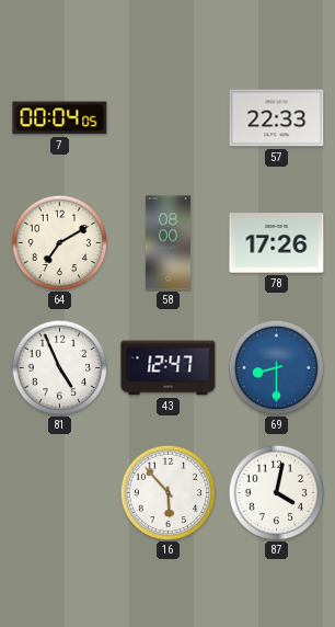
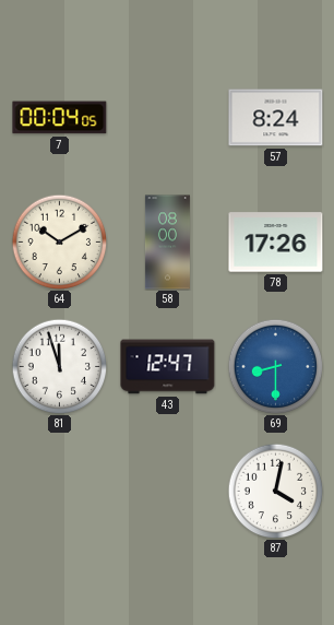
57: 22:33 -> 8:24 (276, 118)
64: 7:10 -> 10:10 (59, 241)
81: 4:56 -> 11:57 (59, 366)
16: 5:53 -> none (168, 492)
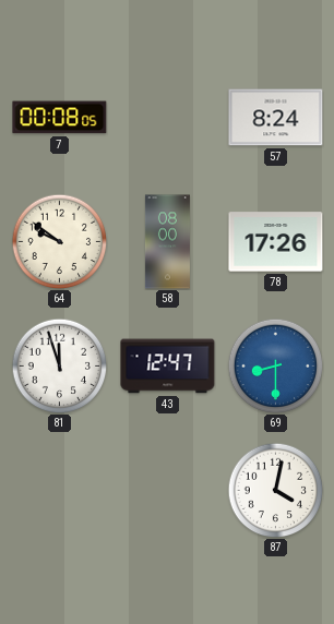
7: 00:04 -> 00:08 (60, 118)
64: 10:10 -> 9:51 (59, 241)
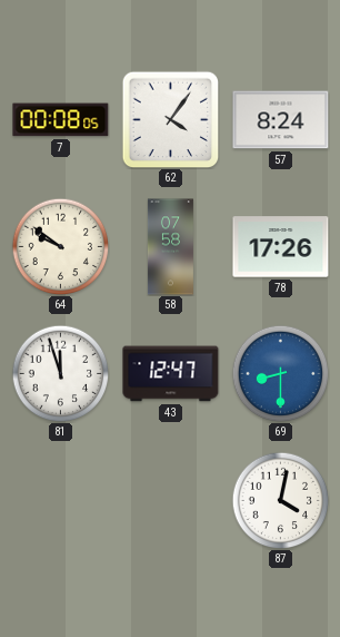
62: none -> 4:06 (170, 119)
58: 08:00 -> 07:58 (170, 247)
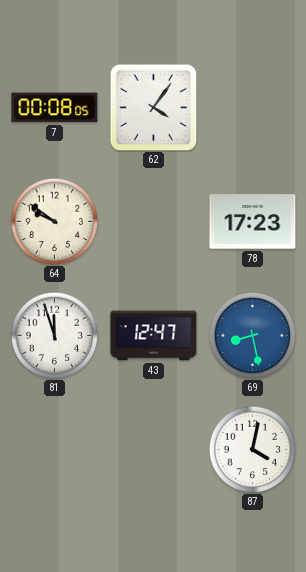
57: 8:24 -> none (281, 120)
58: 07:58 -> none (170, 247)
78: 17:26 -> 17:23 (253, 222)
69: 8:30 -> 8:28 (252, 335)
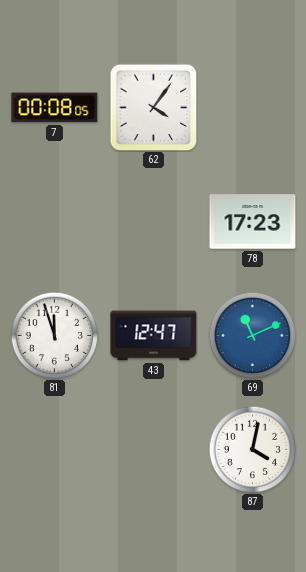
64: 9:51 -> none (54, 221)
69: 8:28 -> 11:11 (252, 335)
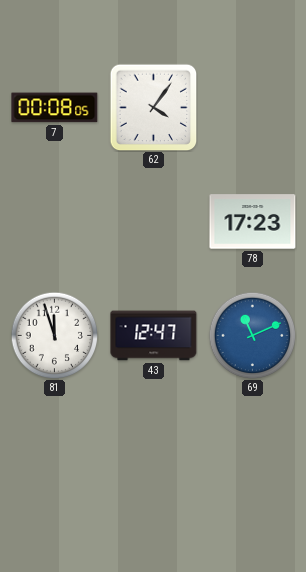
87: 4:02 -> none (252, 449)
